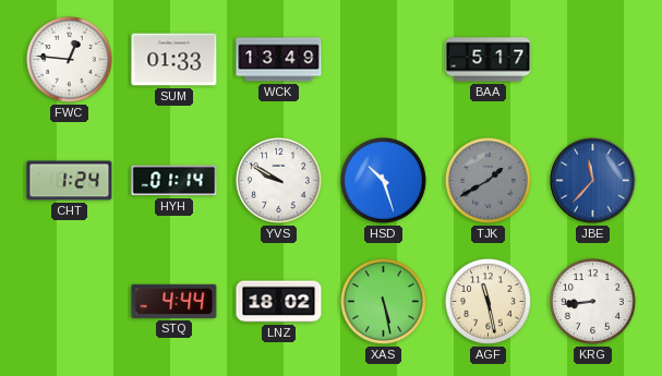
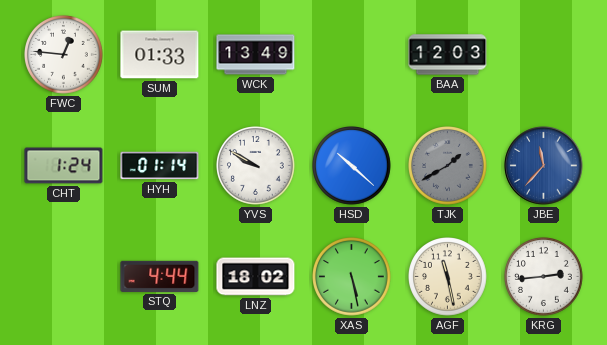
BAA: 5:17 -> 12:03 (448, 55)
HSD: 10:27 -> 10:22 (352, 166)
KRG: 8:44 -> 2:44 (544, 277)
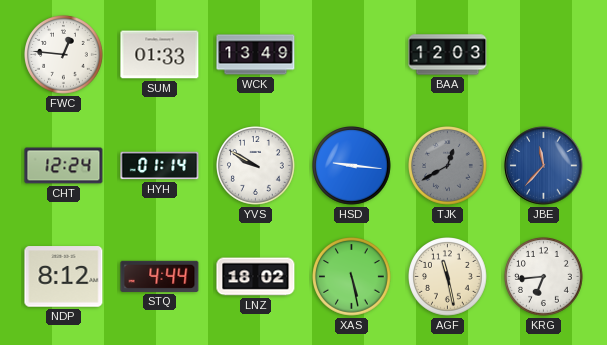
CHT: 1:24 -> 12:24 (64, 166)
HSD: 10:22 -> 9:16 (352, 166)
TJK: 1:40 -> 12:40 (448, 166)
NDP: none -> 8:12 (64, 277)
KRG: 2:44 -> 6:44 (544, 277)
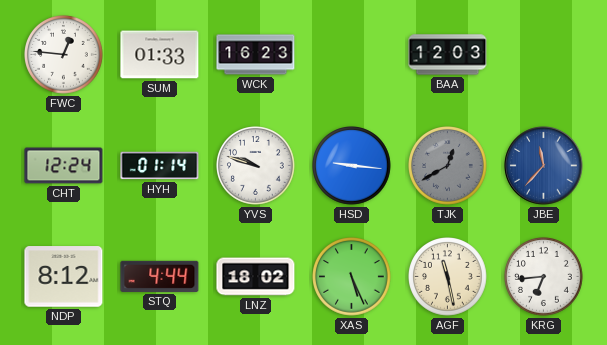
WCK: 13:49 -> 16:23 (256, 55)
YVS: 9:50 -> 9:48 (256, 166)
XAS: 5:28 -> 5:26 (352, 277)
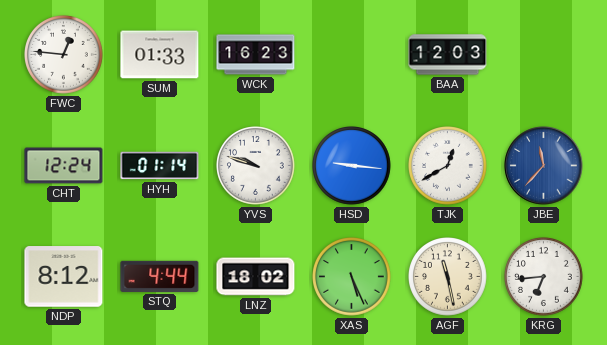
TJK dial: grey -> white (448, 166)
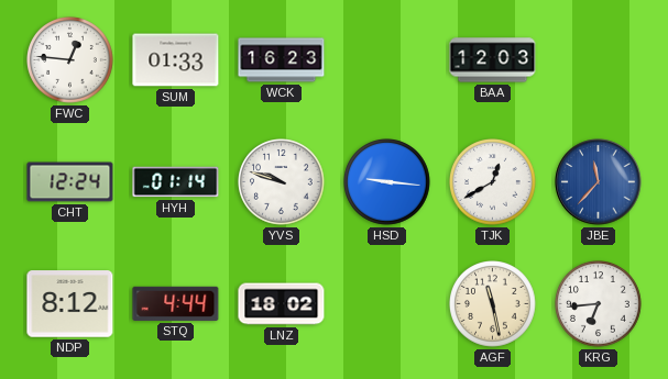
XAS: 5:26 -> none (352, 277)
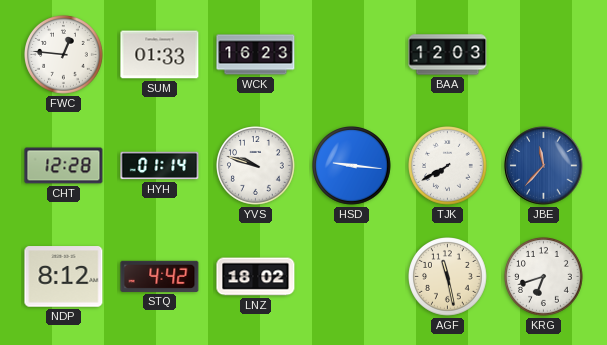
CHT: 12:24 -> 12:28 (64, 166)
TJK: 12:40 -> 7:40 (448, 166)
STQ: 4:44 -> 4:42 (160, 276)
KRG: 6:44 -> 6:42 (544, 277)
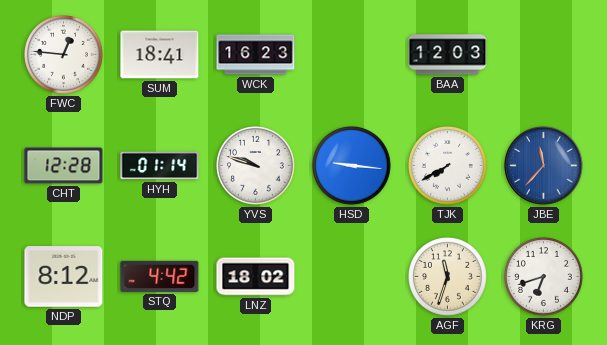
SUM: 01:33 -> 18:41 (160, 55)
AGF: 11:28 -> 11:33 (448, 277)
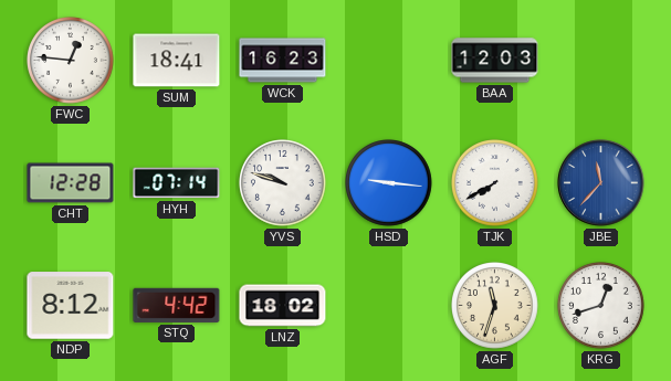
HYH: 01:14 -> 07:14 (177, 183)
KRG: 6:42 -> 12:42 (601, 306)
